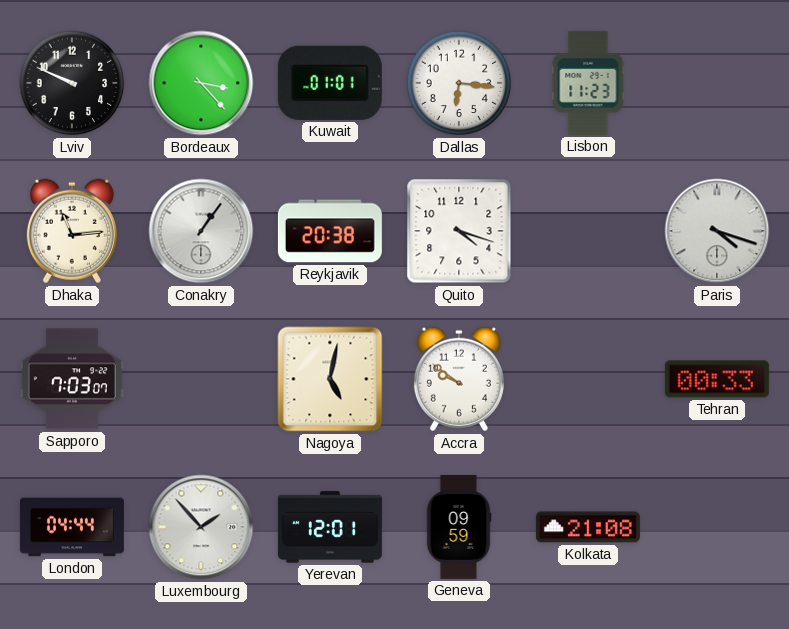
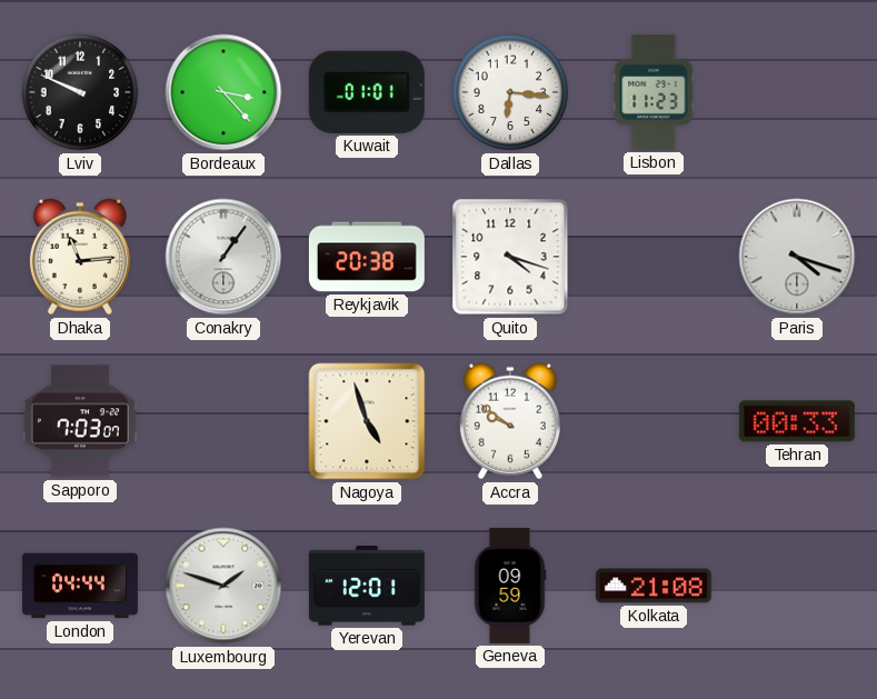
Nagoya: 5:02 -> 4:57 (367, 421)
Luxembourg: 1:53 -> 1:48 (223, 586)
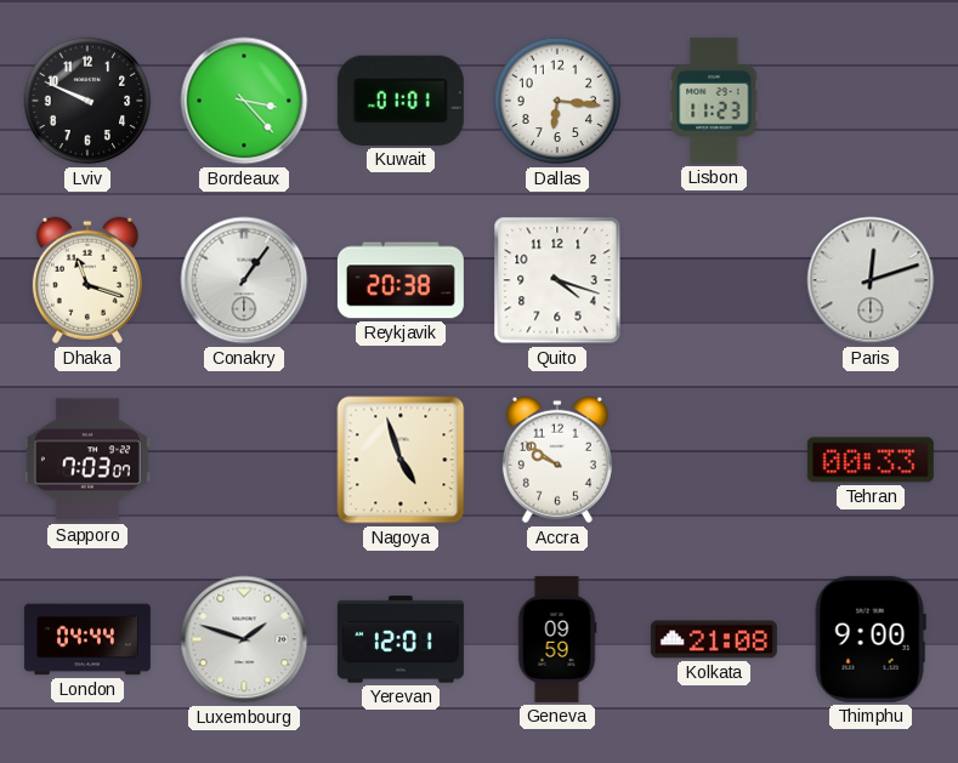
Dhaka: 11:14 -> 11:18 (87, 280)
Paris: 4:18 -> 12:12 (871, 280)
Thimphu: none -> 9:00 (871, 639)
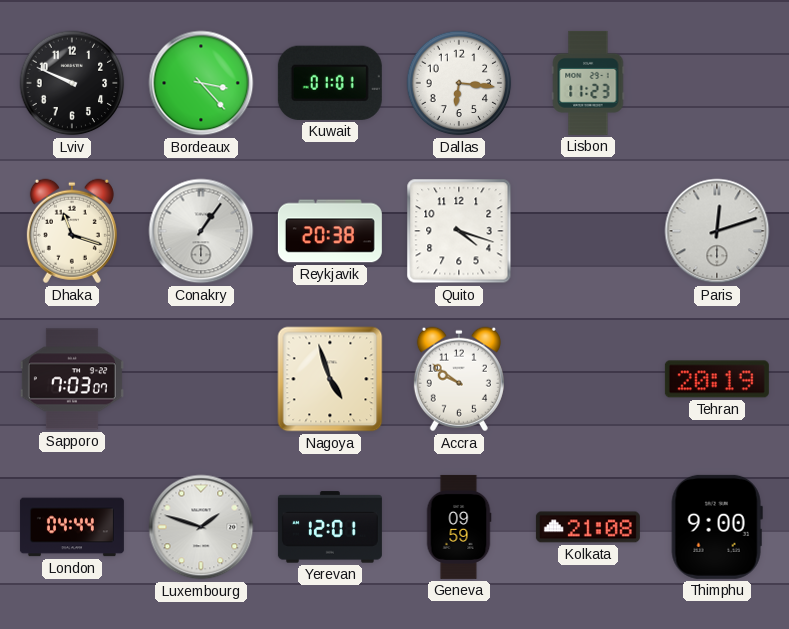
Tehran: 00:33 -> 20:19 (717, 379)
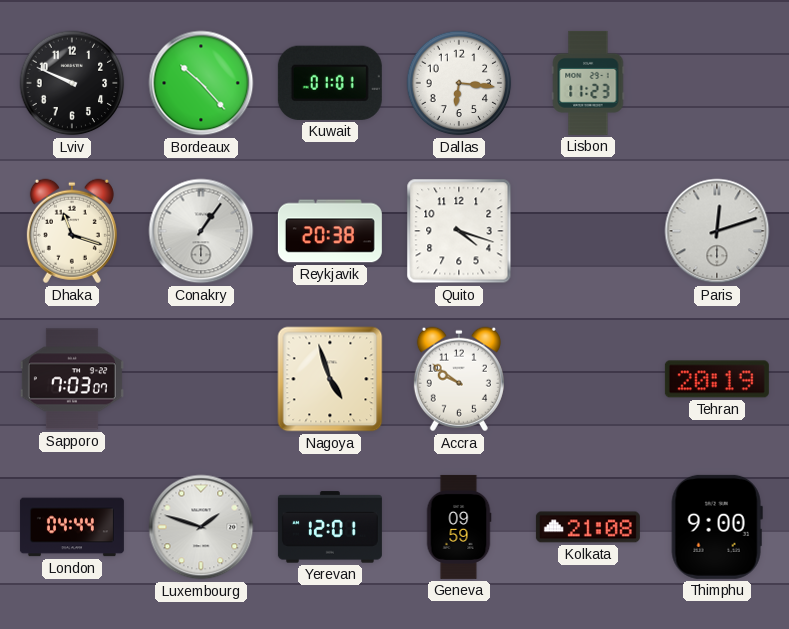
Bordeaux: 3:23 -> 10:23 (201, 83)
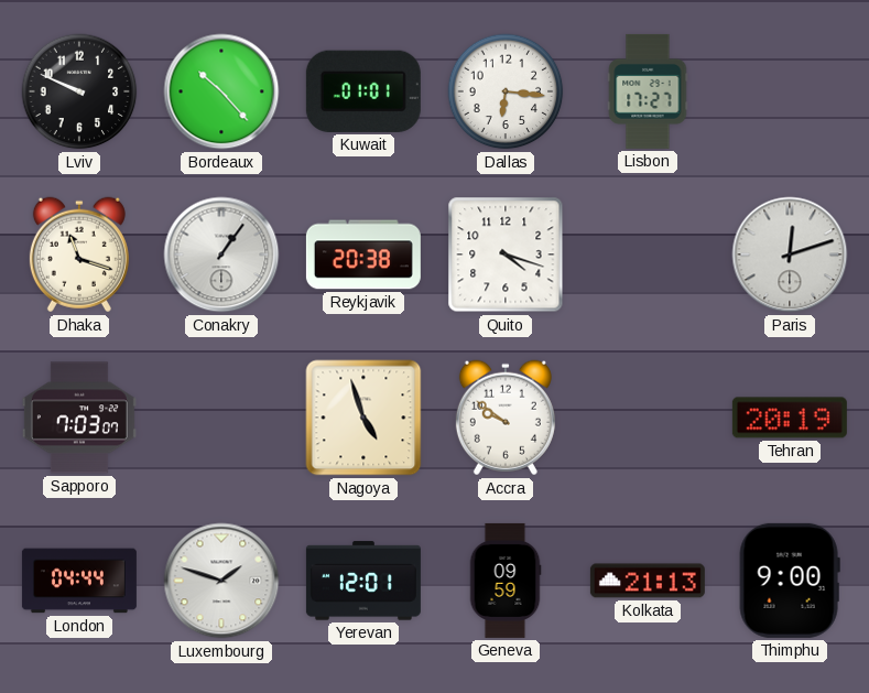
Lisbon: 11:23 -> 17:27 (648, 91)
Kolkata: 21:08 -> 21:13 (648, 581)
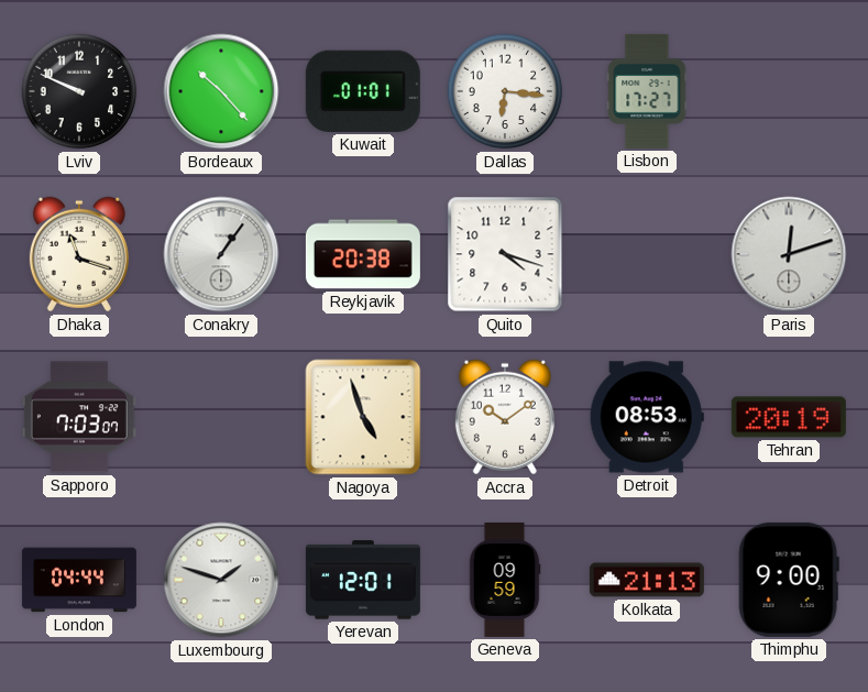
Accra: 9:51 -> 10:09 (505, 417)
Detroit: none -> 08:53 (647, 417)
